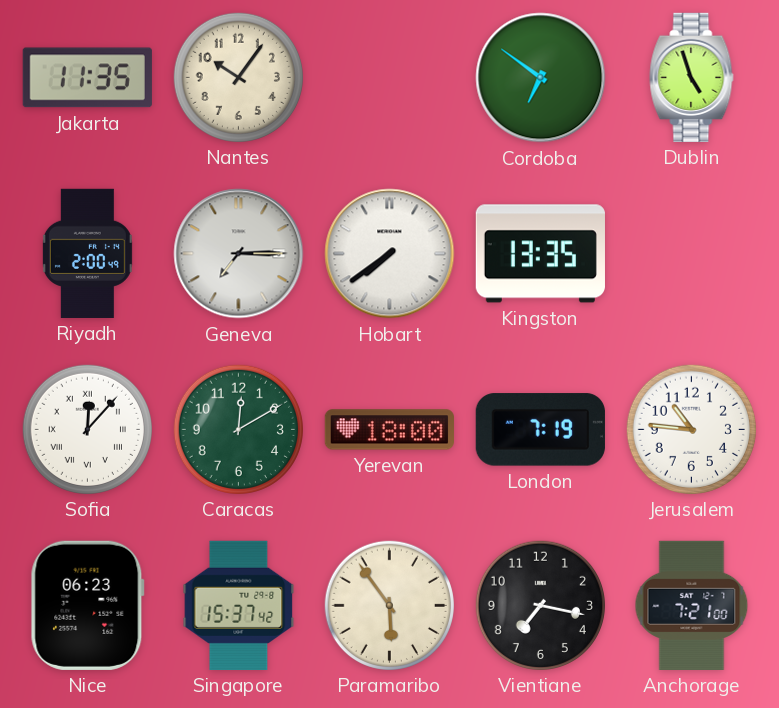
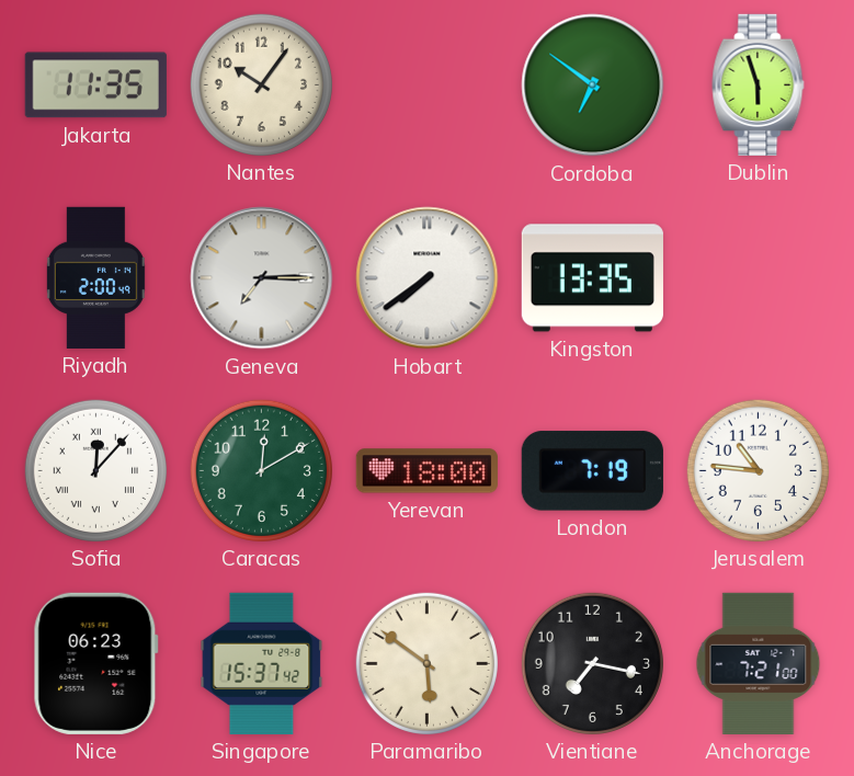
Dublin: 4:57 -> 5:57 (759, 84)
Paramaribo: 5:54 -> 5:51 (426, 663)
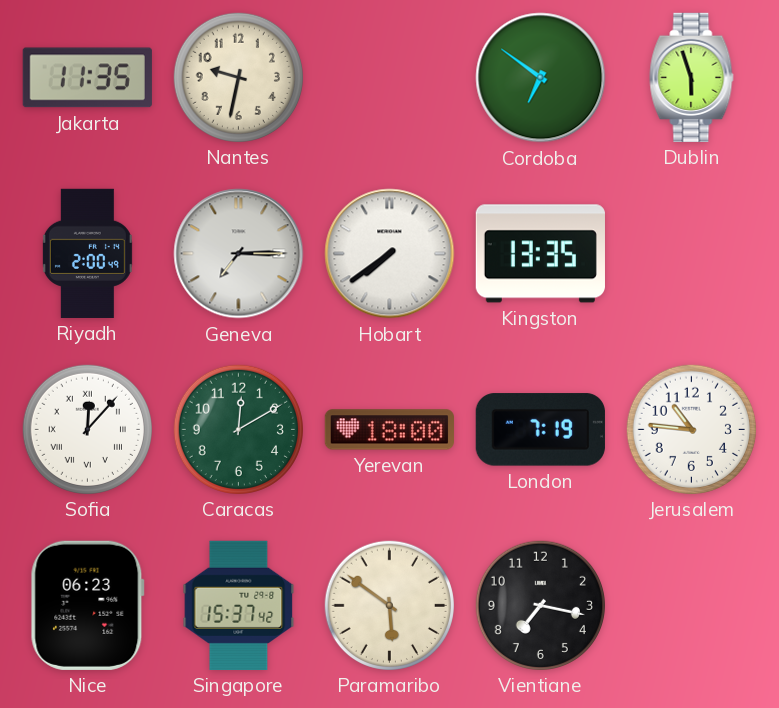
Nantes: 10:06 -> 9:32 (238, 77)
Anchorage: 7:21 -> none (759, 663)
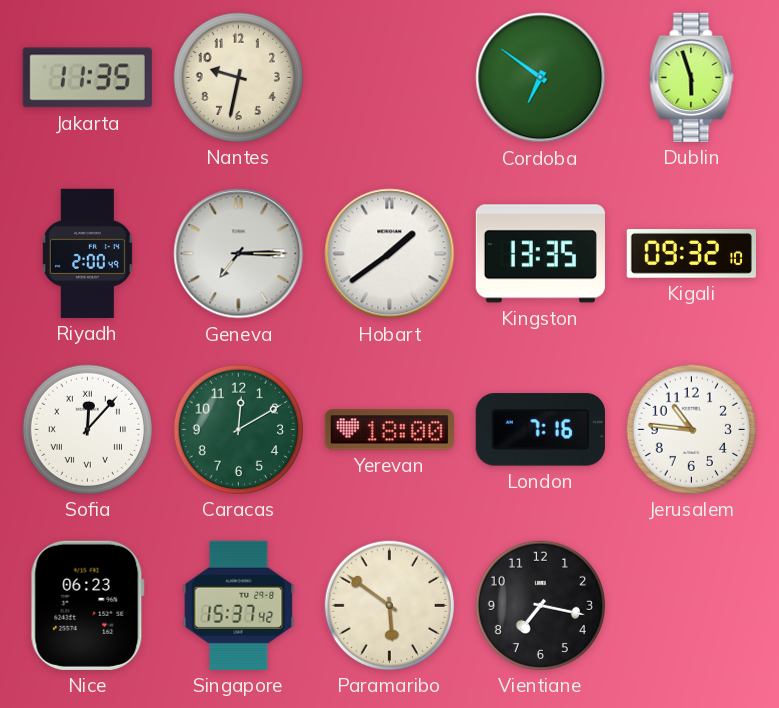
Hobart: 7:39 -> 1:39 (390, 254)
Kigali: none -> 09:32 (691, 254)
London: 7:19 -> 7:16 (540, 430)
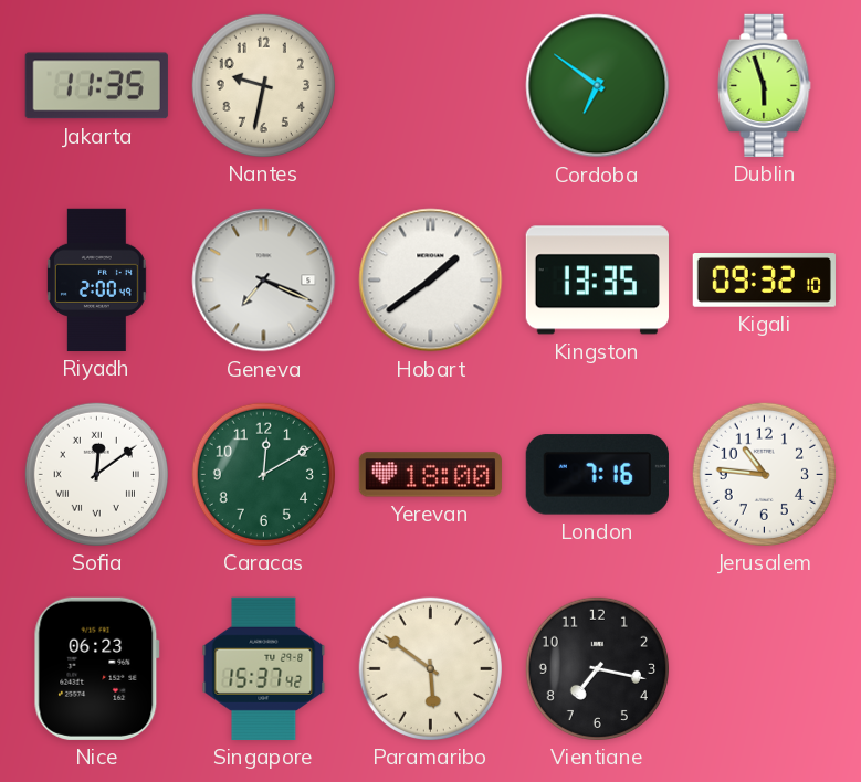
Geneva: 7:15 -> 7:19 (264, 281)
Sofia: 12:07 -> 12:09 (96, 474)
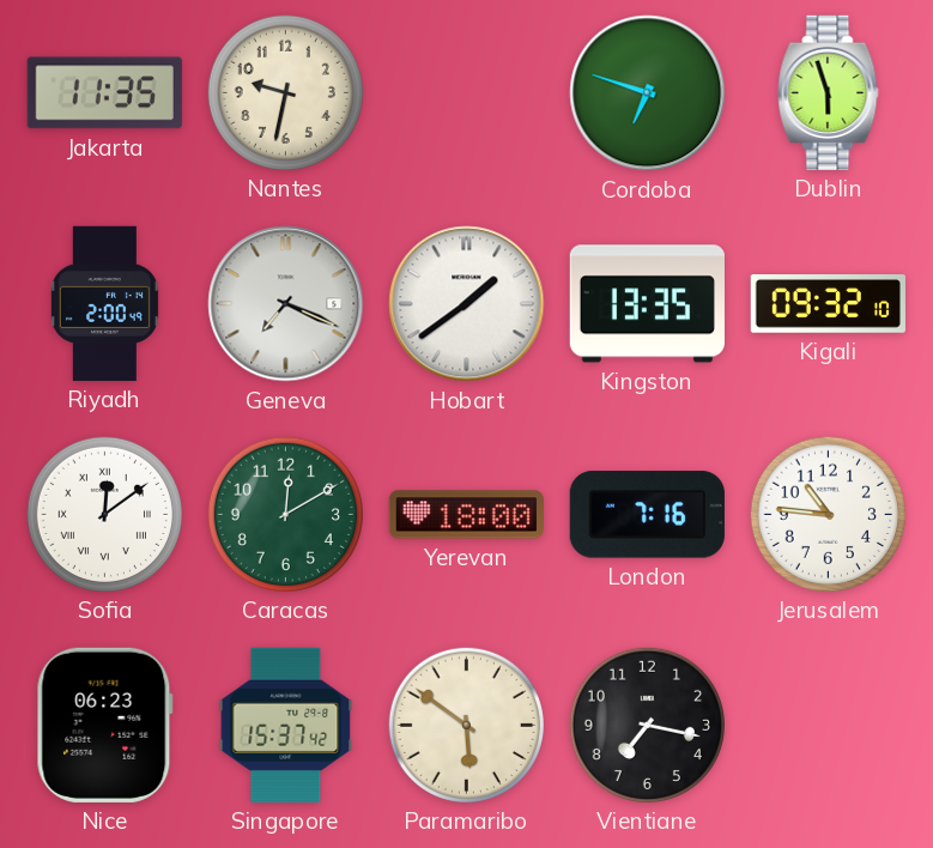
Cordoba: 6:51 -> 6:48 (648, 93)
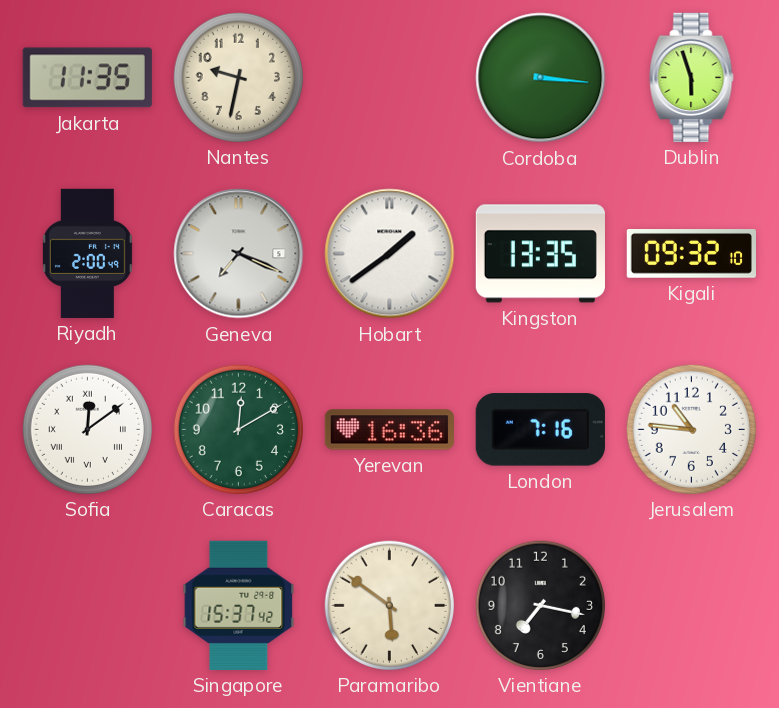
Cordoba: 6:48 -> 3:16 (541, 78)
Yerevan: 18:00 -> 16:36 (389, 430)
Nice: 06:23 -> none (104, 725)
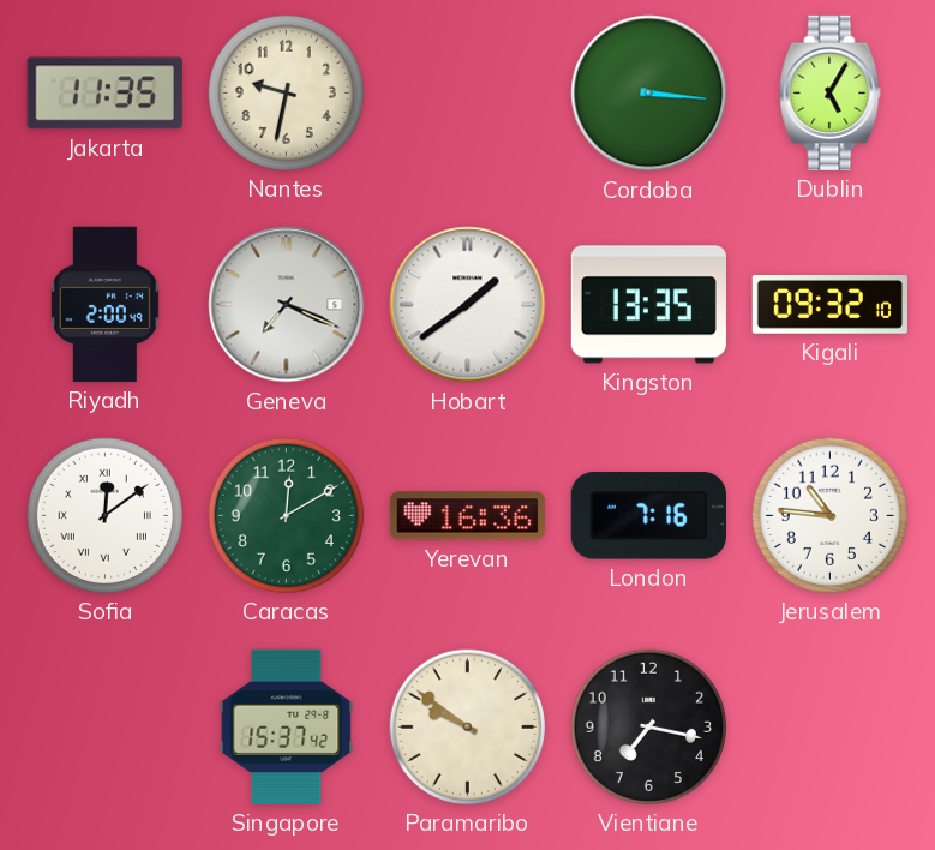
Dublin: 5:57 -> 5:05 (831, 92)
Paramaribo: 5:51 -> 9:51 (467, 726)
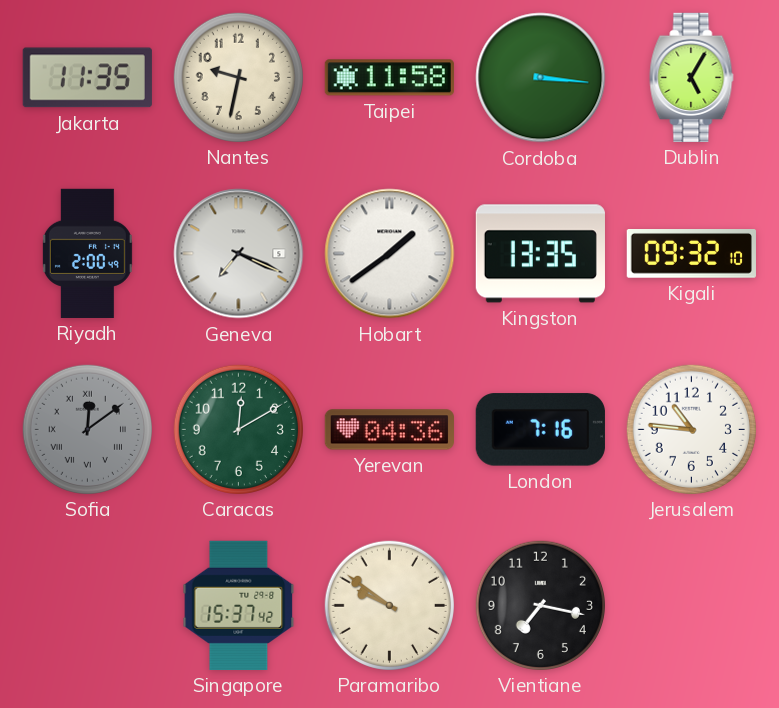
Taipei: none -> 11:58 (389, 78)
Sofia dial: white -> grey (87, 429)
Yerevan: 16:36 -> 04:36 (389, 430)
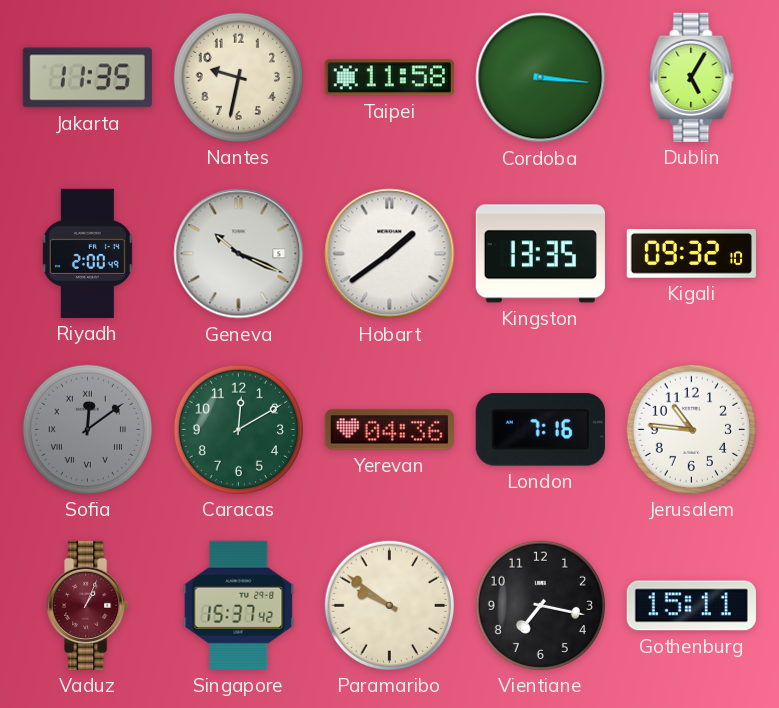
Geneva: 7:19 -> 10:19 (239, 254)
Vaduz: none -> 1:04 (88, 605)
Gothenburg: none -> 15:11 (691, 606)
